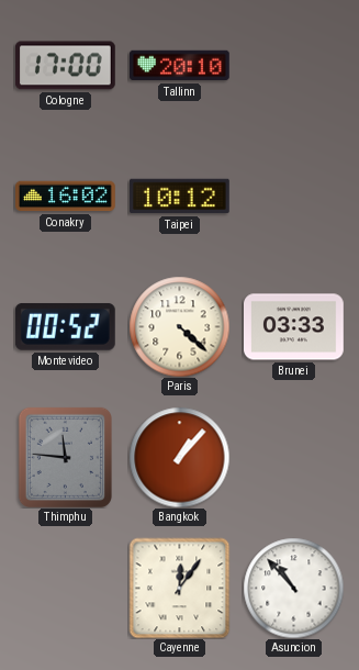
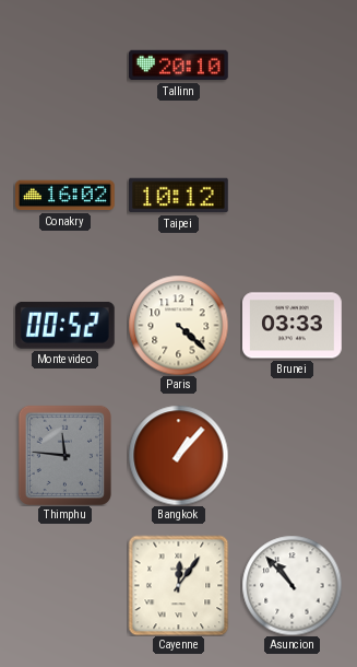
Cologne: 17:00 -> none (65, 66)
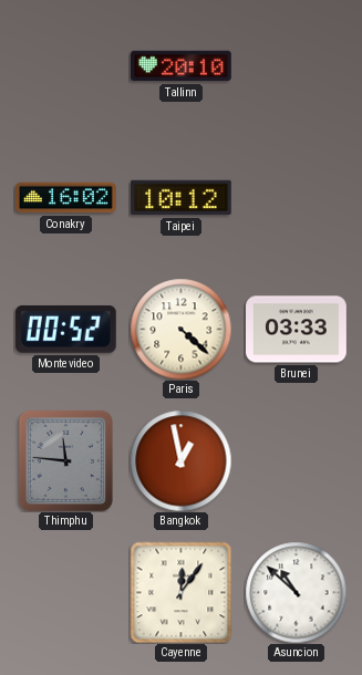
Bangkok: 1:07 -> 12:58 (180, 460)
Asuncion: 10:53 -> 10:52 (296, 592)
